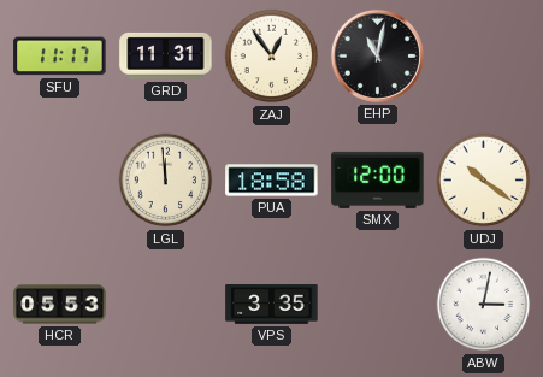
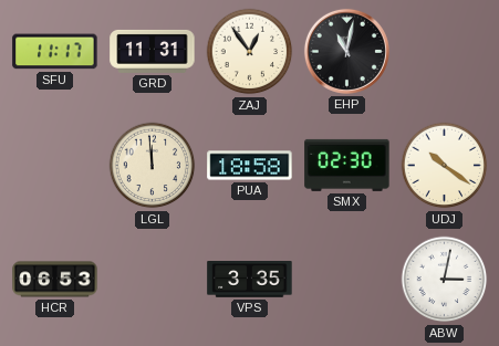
SMX: 12:00 -> 02:30 (347, 165)
HCR: 05:53 -> 06:53 (55, 280)
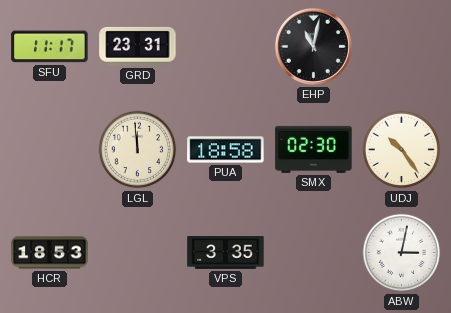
GRD: 11:31 -> 23:31 (138, 46)
ZAJ: 12:54 -> none (250, 52)
UDJ: 10:21 -> 10:24 (402, 150)
HCR: 06:53 -> 18:53 (50, 253)
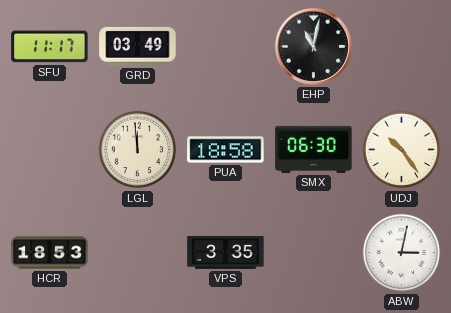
GRD: 23:31 -> 03:49 (138, 46)
SMX: 02:30 -> 06:30 (314, 149)
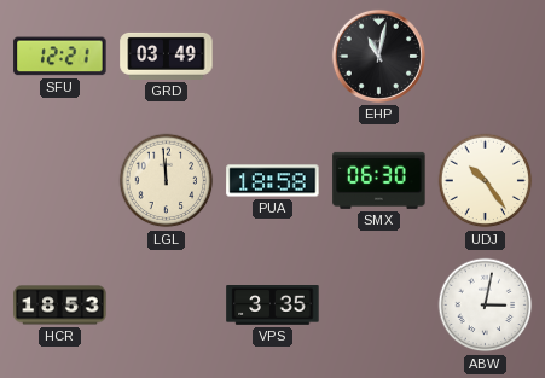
SFU: 11:17 -> 12:21 (60, 57)
